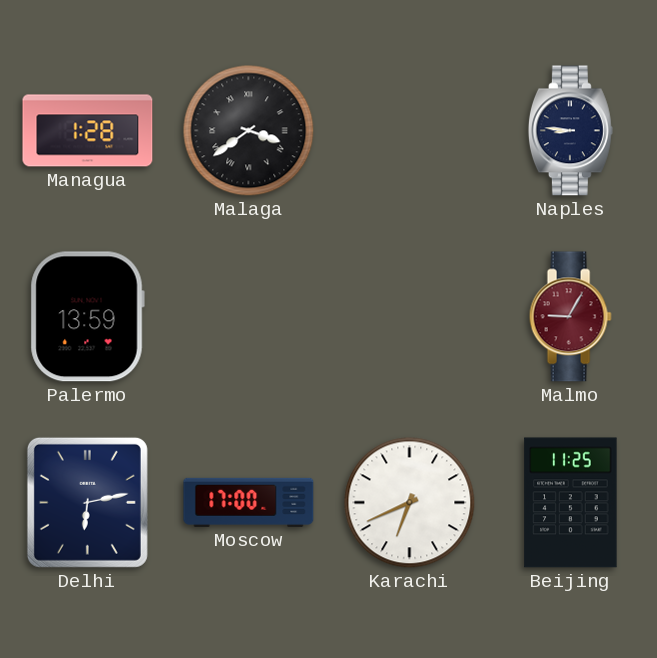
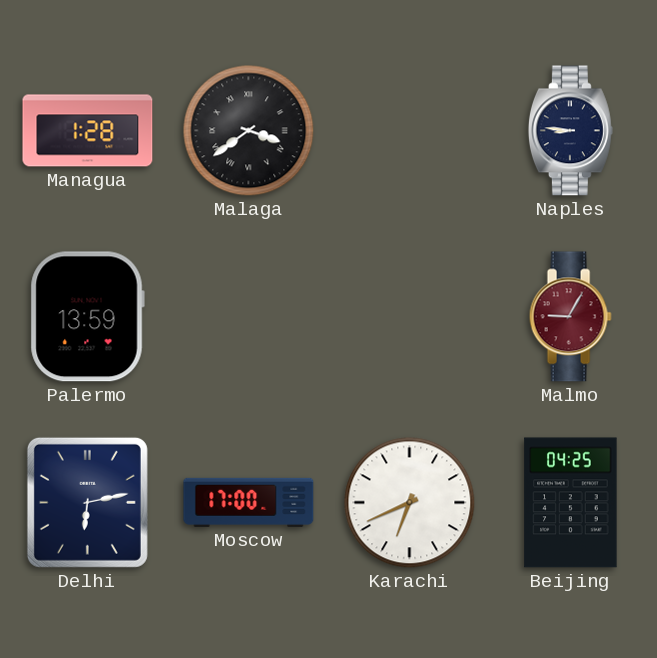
Beijing: 11:25 -> 04:25 (571, 503)
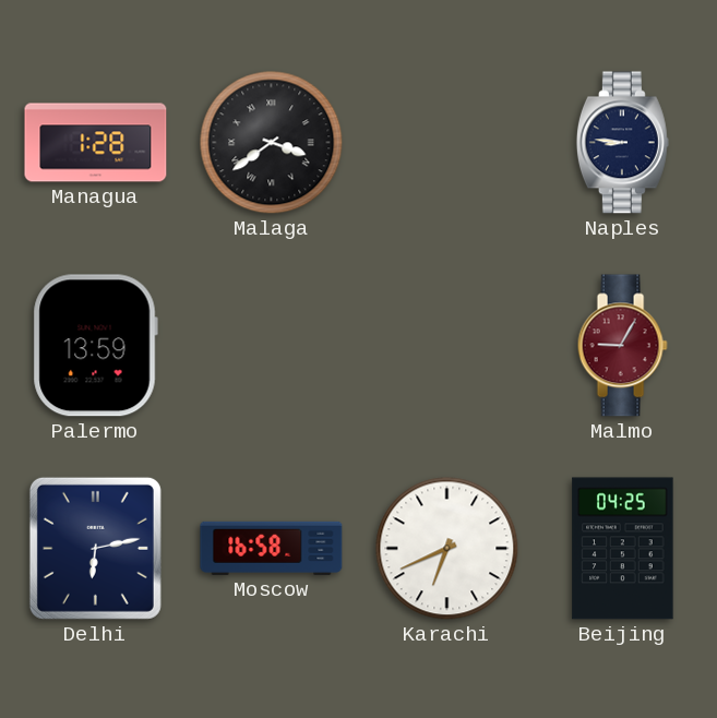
Moscow: 17:00 -> 16:58 (272, 548)
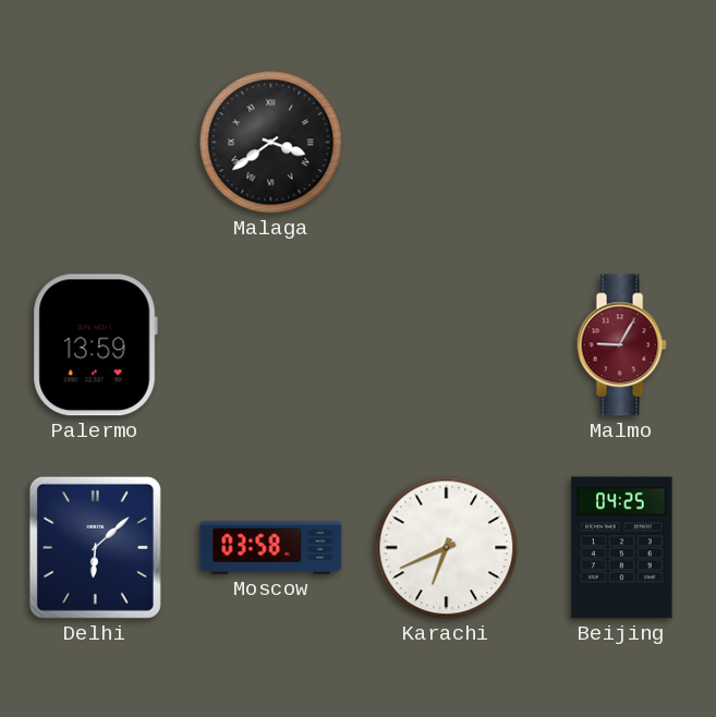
Managua: 1:28 -> none (96, 143)
Naples: 8:46 -> none (622, 143)
Delhi: 6:13 -> 6:08 (95, 547)
Moscow: 16:58 -> 03:58 (271, 547)
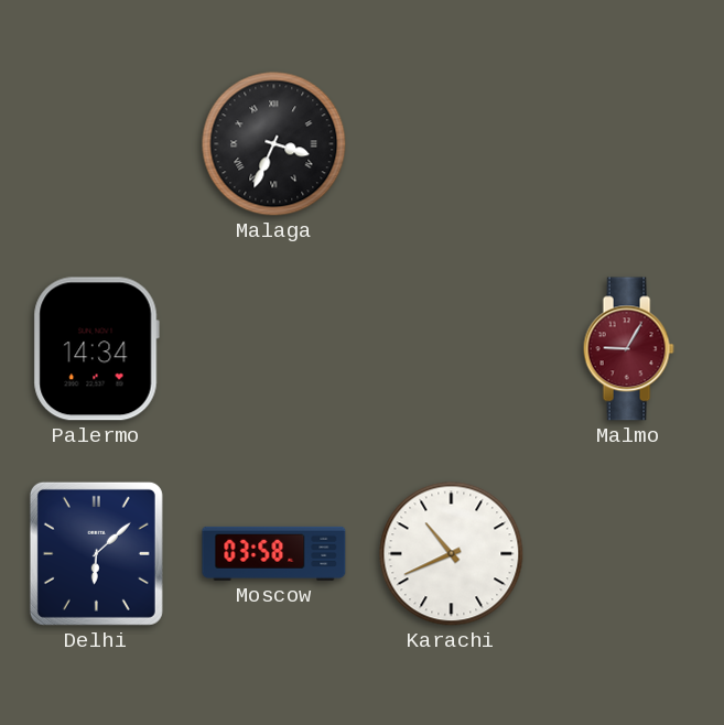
Malaga: 3:39 -> 3:34 (274, 144)
Palermo: 13:59 -> 14:34 (96, 349)
Karachi: 6:41 -> 10:41 (452, 554)
Beijing: 04:25 -> none (622, 548)
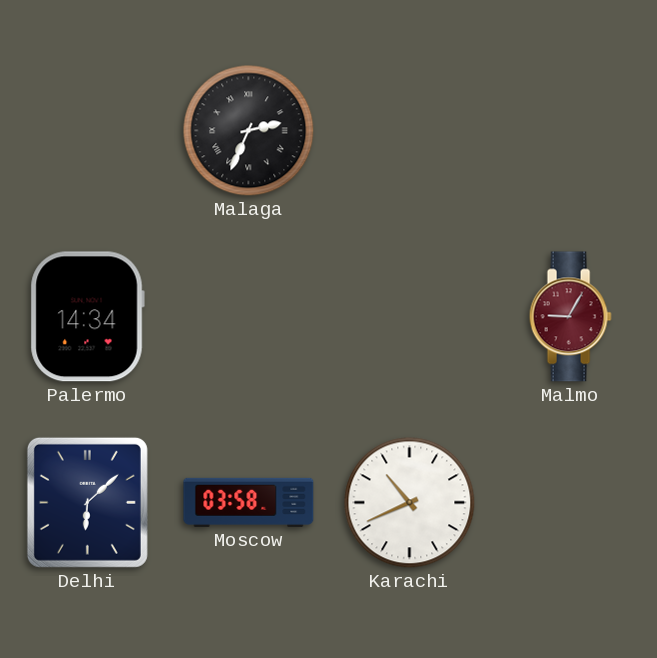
Malaga: 3:34 -> 2:34 (249, 131)
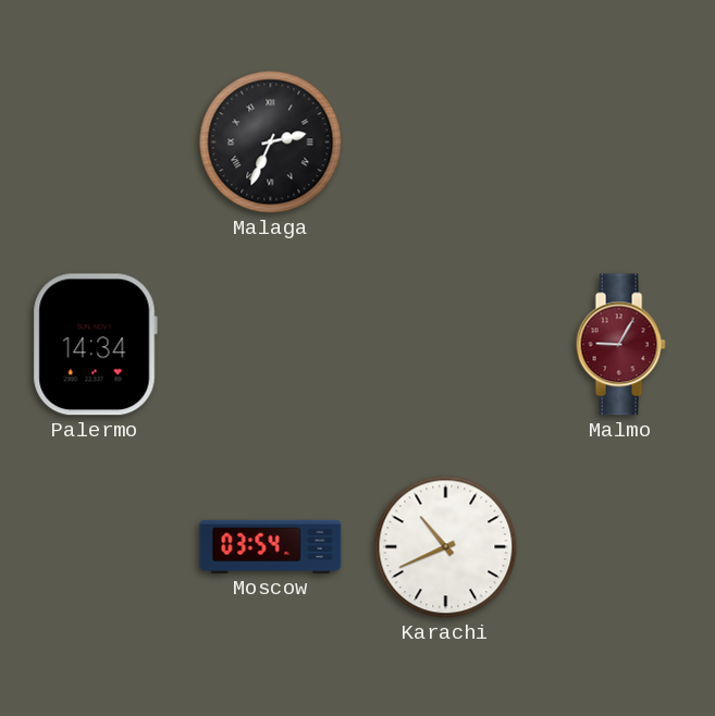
Delhi: 6:08 -> none (87, 502)
Moscow: 03:58 -> 03:54 (271, 546)
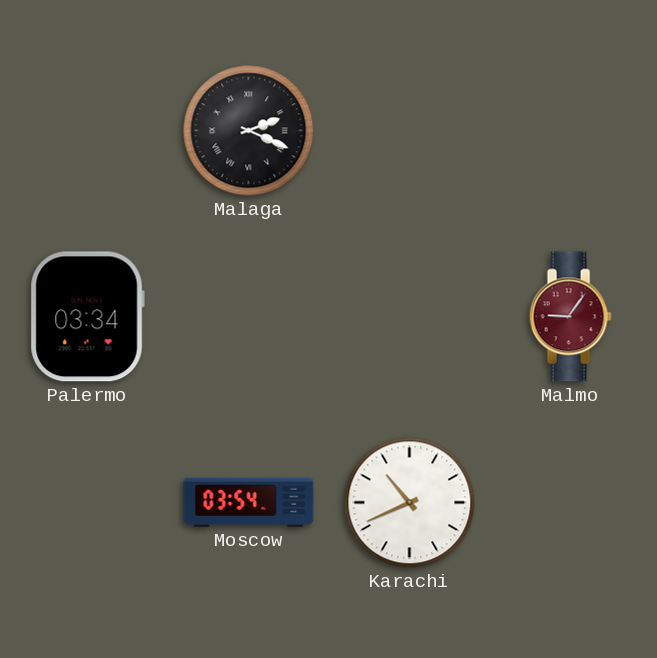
Malaga: 2:34 -> 2:19 (249, 131)
Palermo: 14:34 -> 03:34 (87, 317)
Malmo: 9:05 -> 9:06 (570, 317)
